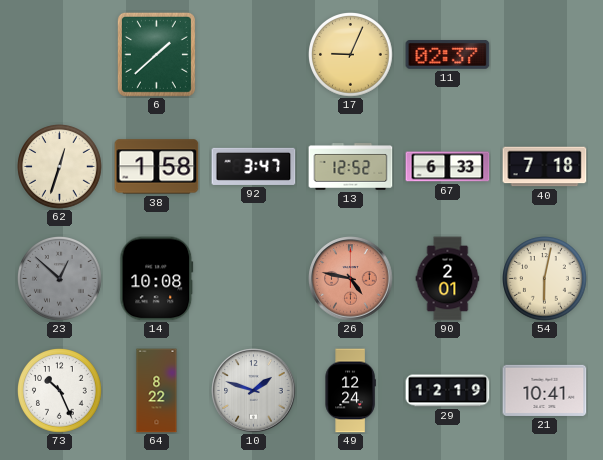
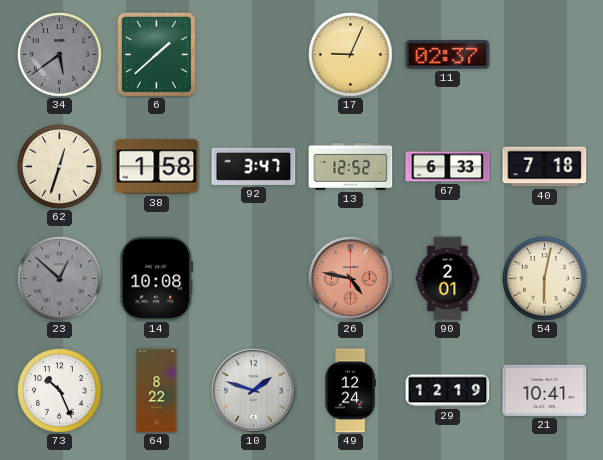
34: none -> 5:39 (60, 55)
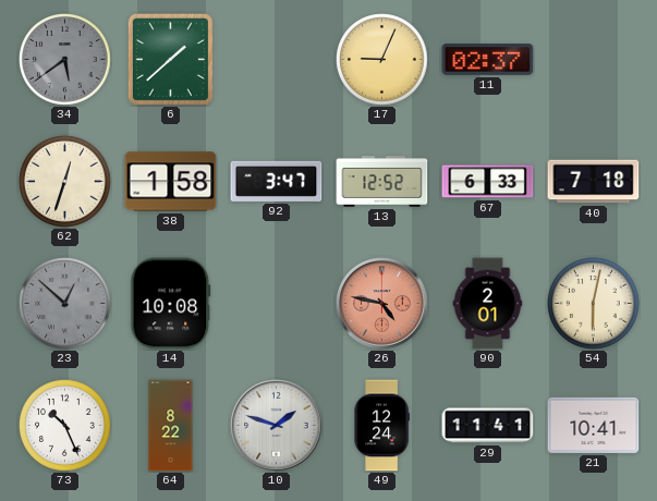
29: 12:19 -> 11:41 (488, 426)
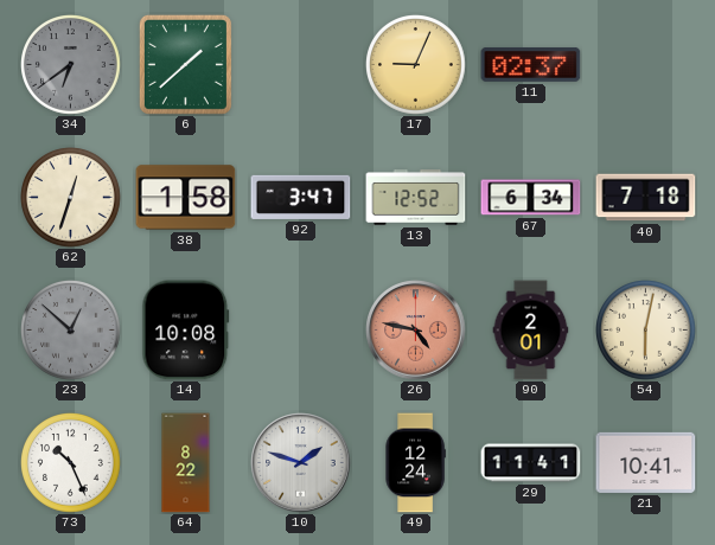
34: 5:39 -> 6:39 (71, 65)
67: 6:33 -> 6:34 (531, 198)
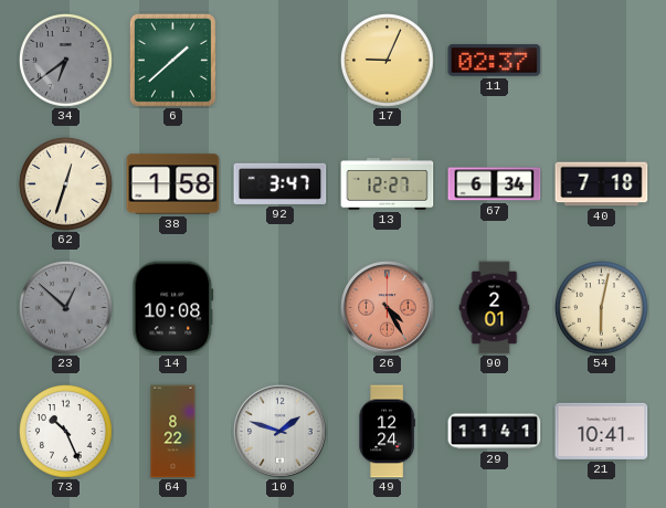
13: 12:52 -> 12:27 (388, 184)
26: 4:47 -> 4:25 (388, 308)
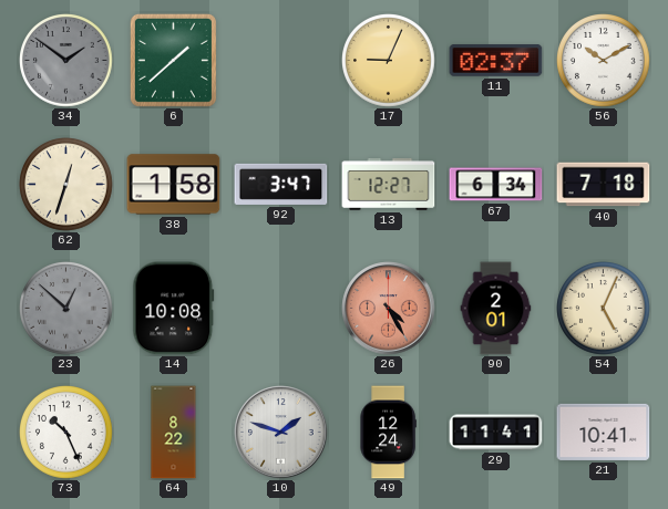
34: 6:39 -> 1:51 (66, 61)
56: none -> 10:10 (604, 61)
54: 6:02 -> 5:04 (604, 309)
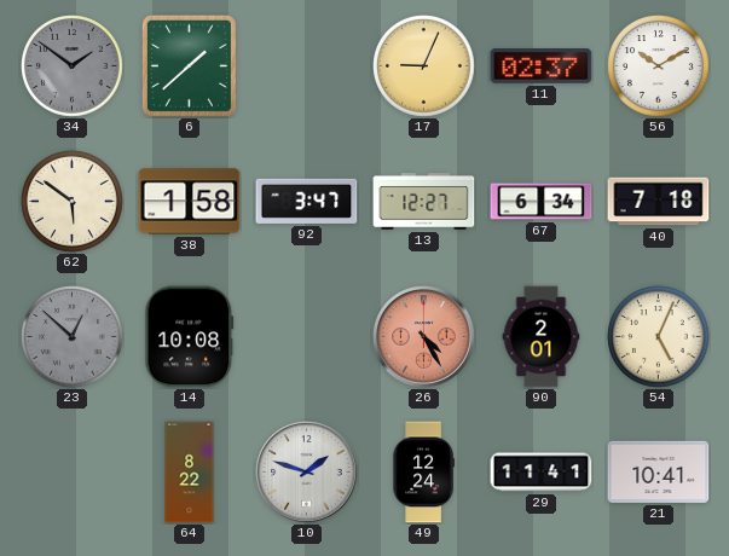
62: 12:33 -> 5:51 (73, 202)
73: 10:26 -> none (66, 433)
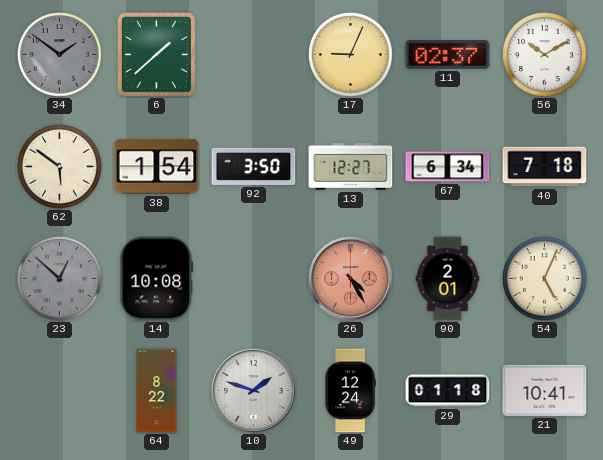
38: 1:58 -> 1:54 (157, 167)
92: 3:47 -> 3:50 (254, 166)
29: 11:41 -> 01:18 (448, 391)
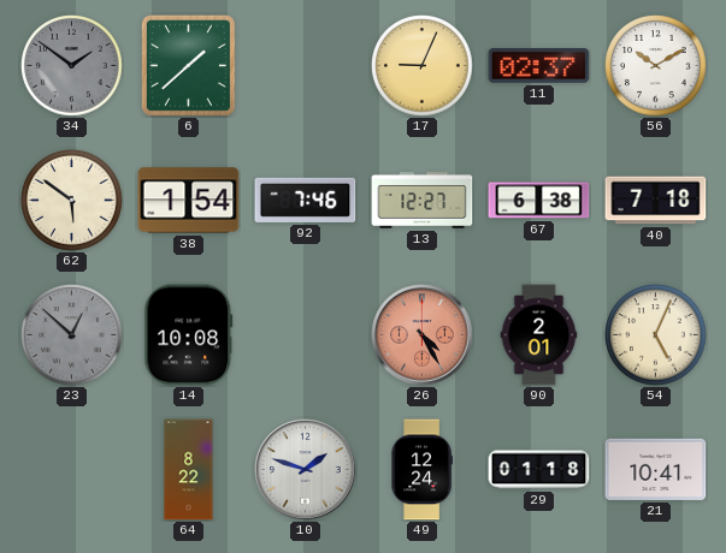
92: 3:50 -> 7:46 (306, 200)
67: 6:34 -> 6:38 (539, 201)
